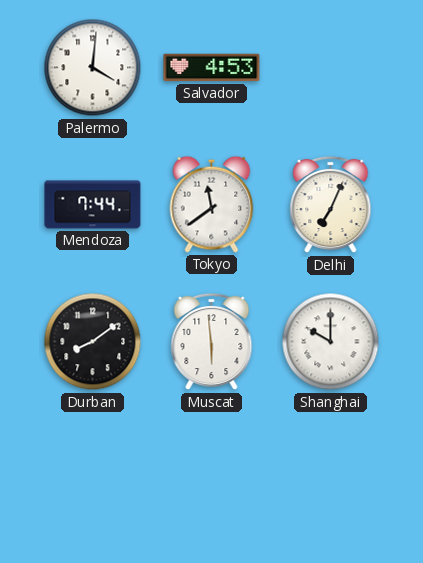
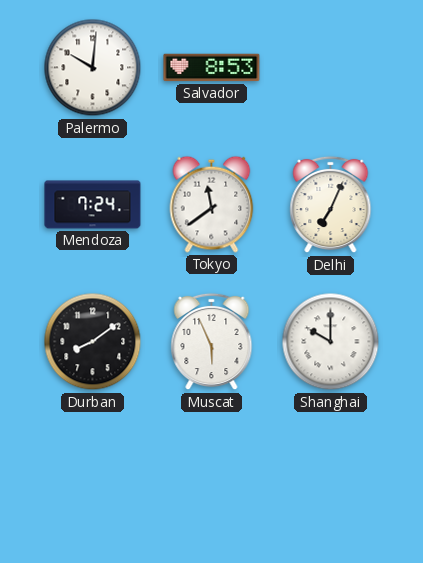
Palermo: 4:01 -> 10:01 (93, 68)
Salvador: 4:53 -> 8:53 (212, 68)
Mendoza: 7:44 -> 7:24 (93, 205)
Muscat: 5:59 -> 5:56 (212, 342)
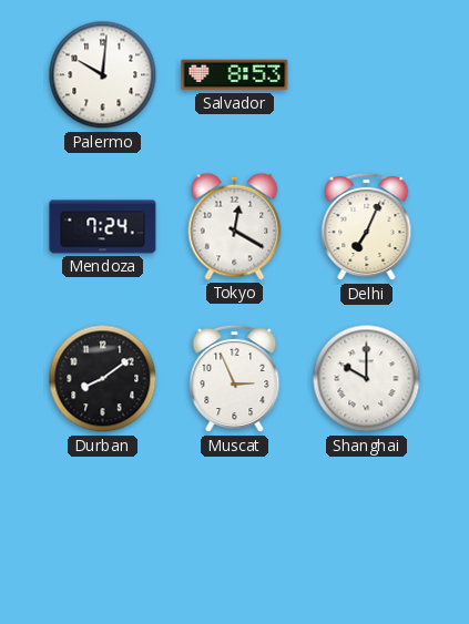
Tokyo: 11:39 -> 12:20 (235, 226)
Muscat: 5:56 -> 2:56 (235, 379)
